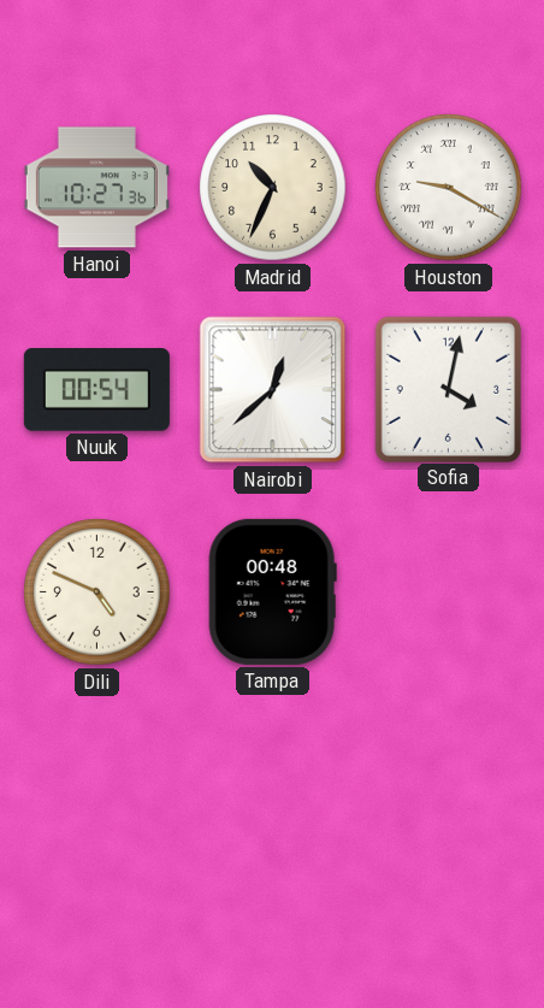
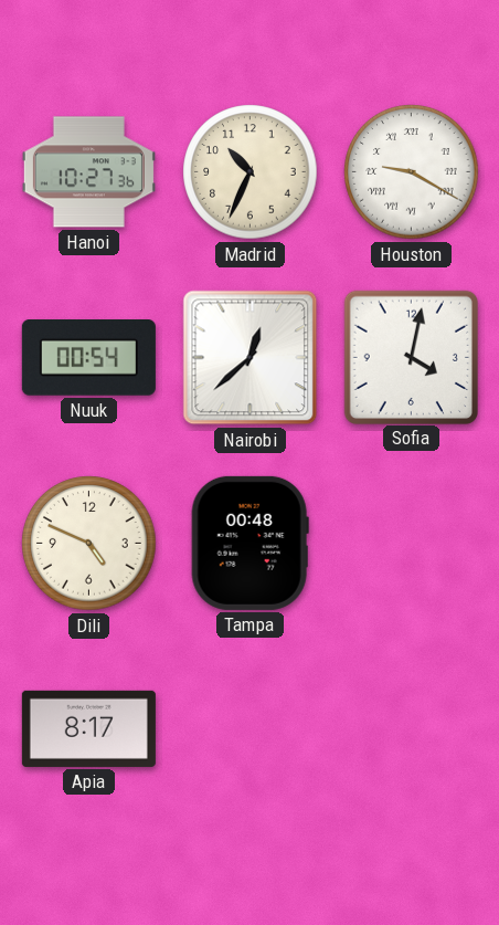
Apia: none -> 8:17 (88, 728)
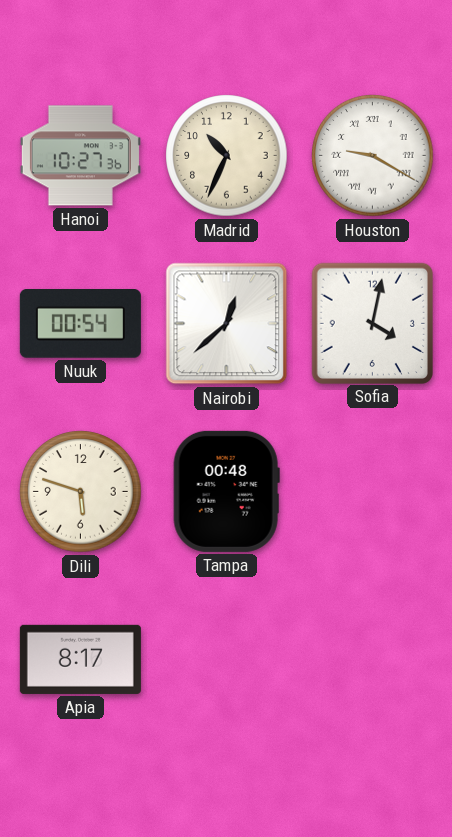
Dili: 4:49 -> 5:48 (81, 492)
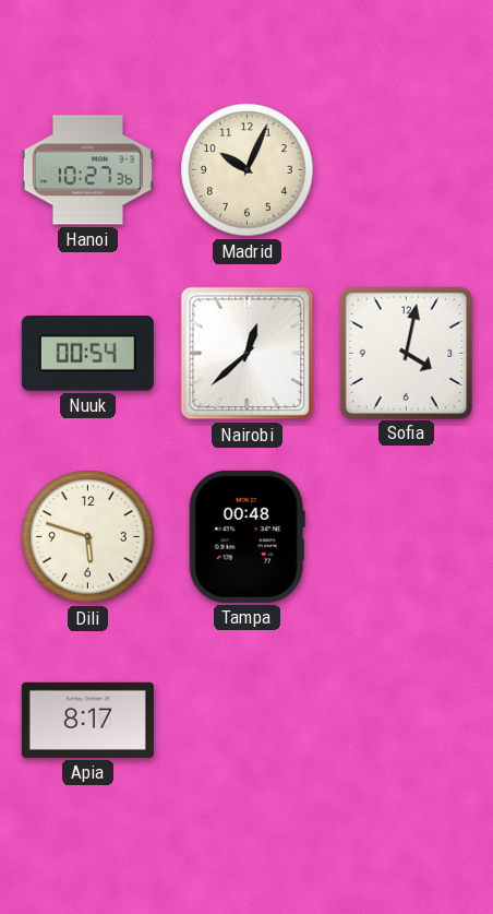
Madrid: 10:34 -> 10:04 (248, 170)
Houston: 9:20 -> none (373, 156)
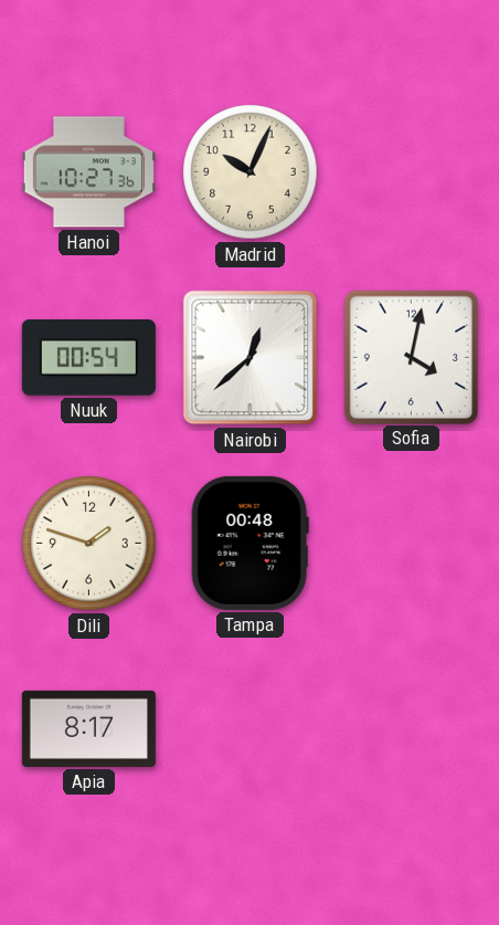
Dili: 5:48 -> 1:48 (89, 544)
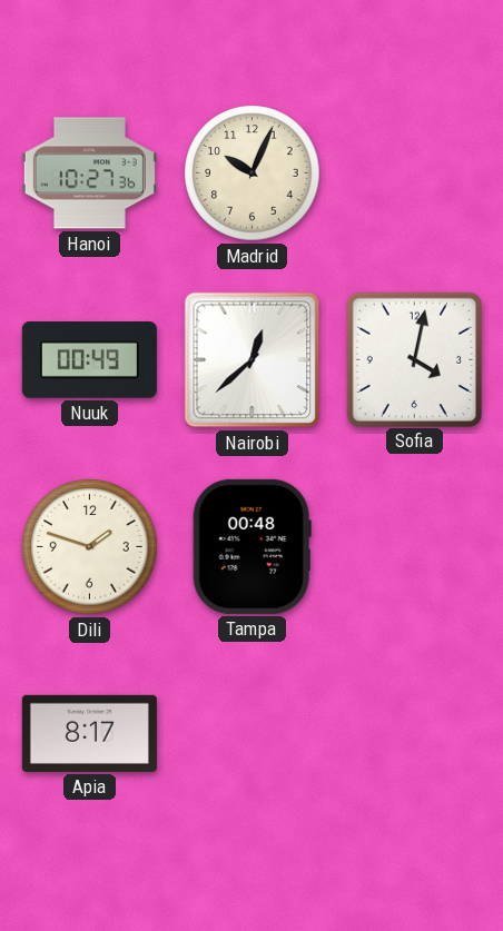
Nuuk: 00:54 -> 00:49 (89, 360)
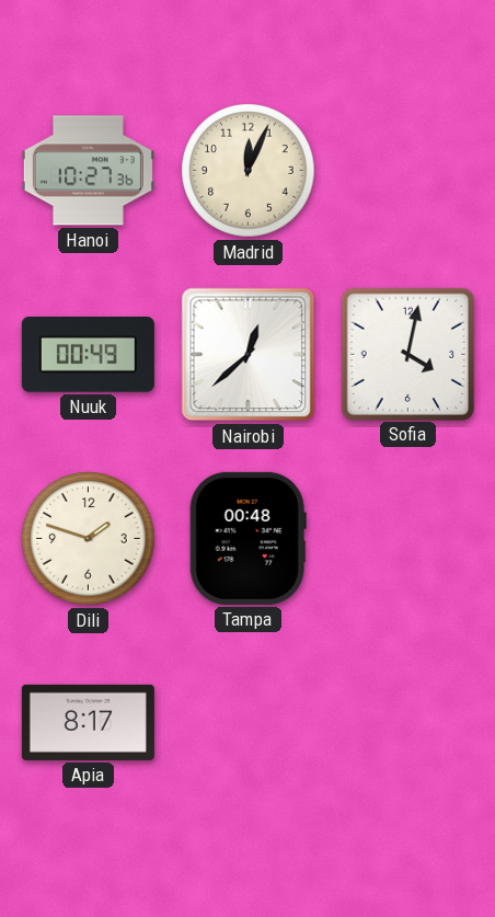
Madrid: 10:04 -> 12:04 (249, 171)
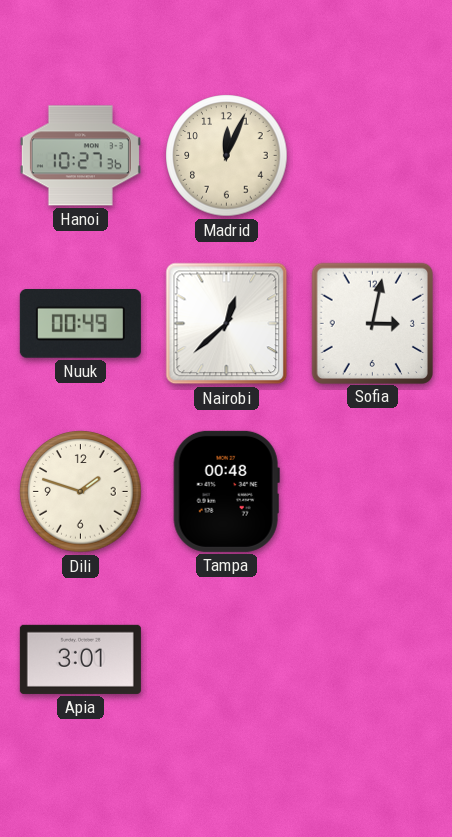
Sofia: 4:02 -> 3:02 (372, 323)
Apia: 8:17 -> 3:01 (80, 659)
